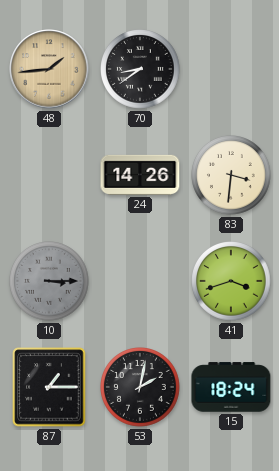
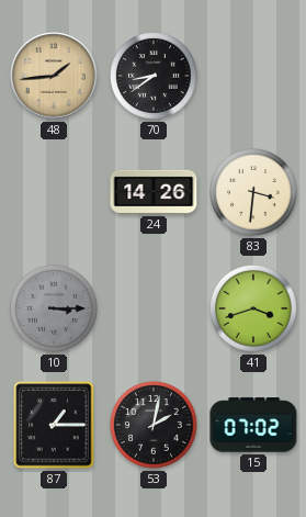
15: 18:24 -> 07:02 (253, 425)
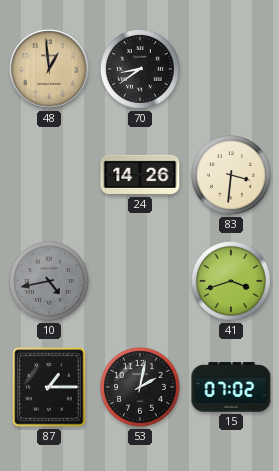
48: 1:44 -> 12:59 (49, 69)
10: 3:15 -> 4:43 (49, 282)
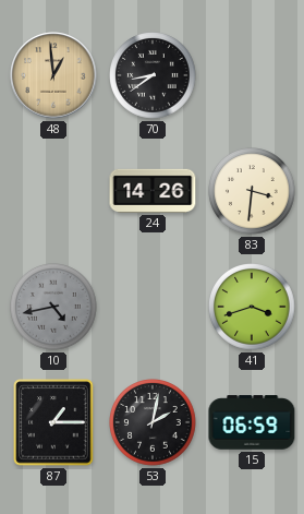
15: 07:02 -> 06:59 (252, 422)
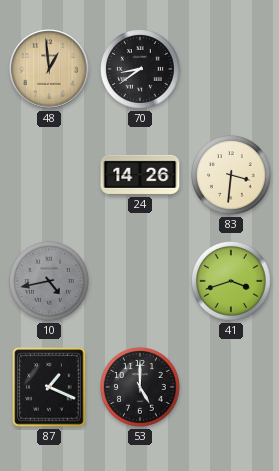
87: 1:15 -> 1:19 (49, 387)
53: 2:02 -> 5:00 (140, 388)
15: 06:59 -> none (252, 422)
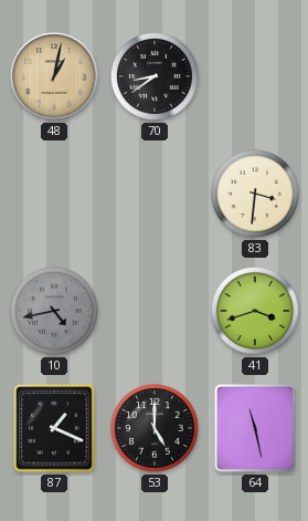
48: 12:59 -> 1:02 (54, 76)
24: 14:26 -> none (140, 175)
64: none -> 11:28 (255, 428)
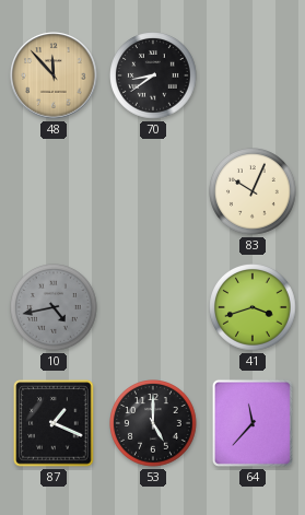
48: 1:02 -> 11:53 (54, 75)
83: 3:31 -> 10:04 (253, 192)
64: 11:28 -> 11:37 (253, 423)
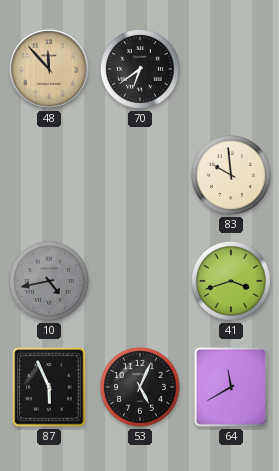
70: 8:39 -> 6:39 (140, 70)
83: 10:04 -> 9:59 (231, 176)
87: 1:19 -> 5:56 (49, 387)
53: 5:00 -> 5:04 (140, 388)
64: 11:37 -> 11:40 (231, 387)
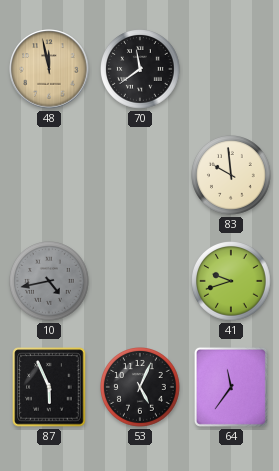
48: 11:53 -> 11:58 (49, 69)
70: 6:39 -> 11:39 (140, 70)
41: 3:42 -> 9:42 (231, 282)
64: 11:40 -> 11:36 (231, 387)
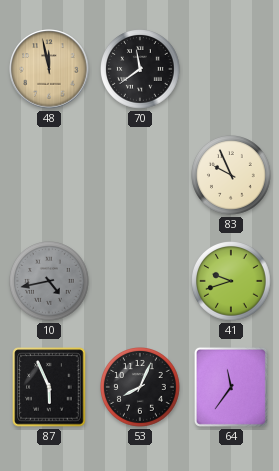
83: 9:59 -> 9:56 (231, 176)
53: 5:04 -> 8:04 (140, 388)
